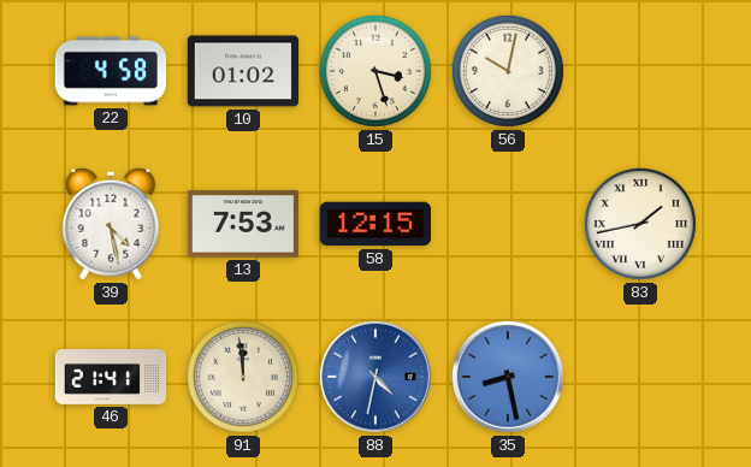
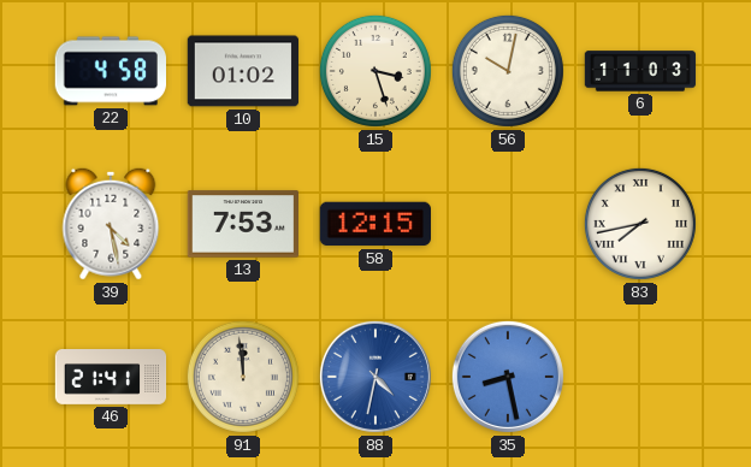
6: none -> 11:03 (640, 71)
83: 1:43 -> 7:43 (640, 224)
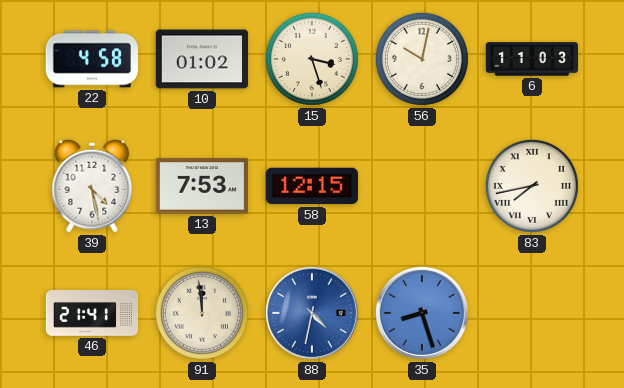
35: 8:28 -> 8:27 (422, 313)
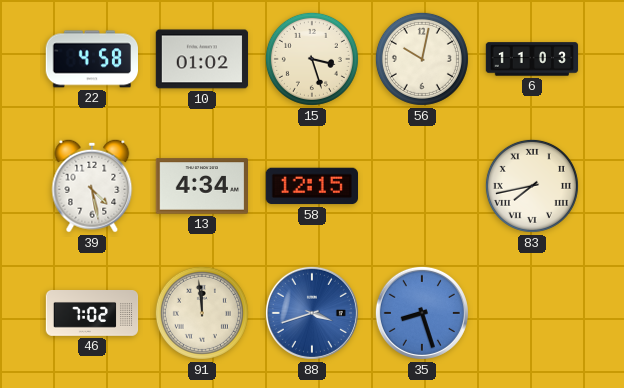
13: 7:53 -> 4:34 (202, 186)
46: 21:41 -> 7:02 (92, 313)
88: 4:32 -> 3:42 (312, 313)
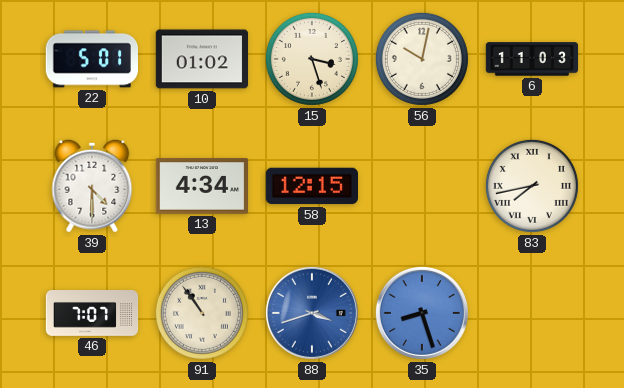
22: 4:58 -> 5:01 (91, 59)
39: 4:28 -> 4:30 (92, 186)
46: 7:02 -> 7:07 (92, 313)
91: 11:59 -> 10:54 (202, 313)
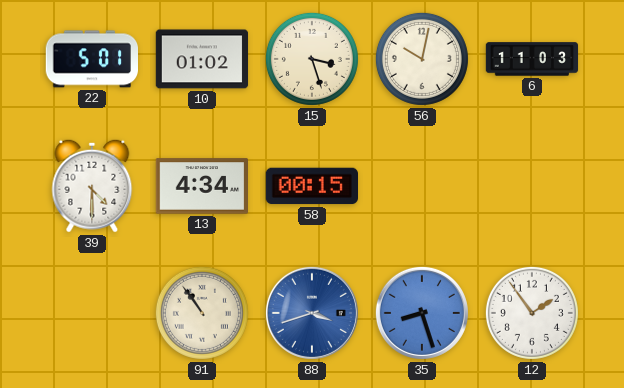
58: 12:15 -> 00:15 (311, 186)
83: 7:43 -> none (532, 186)
46: 7:07 -> none (92, 313)
12: none -> 1:54 (532, 313)
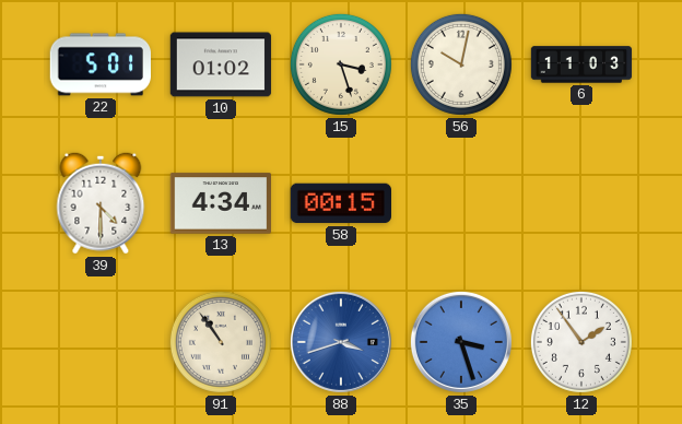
35: 8:27 -> 3:27 (461, 342)
